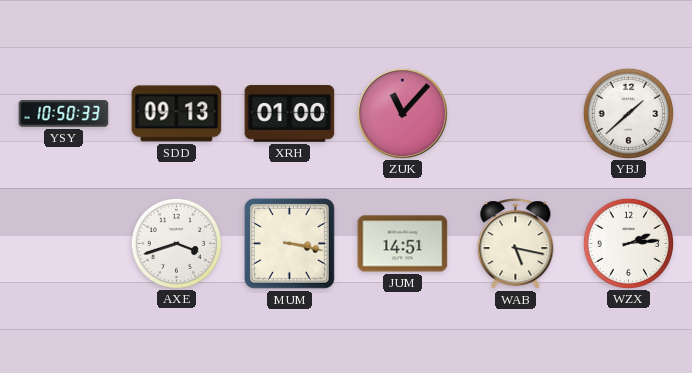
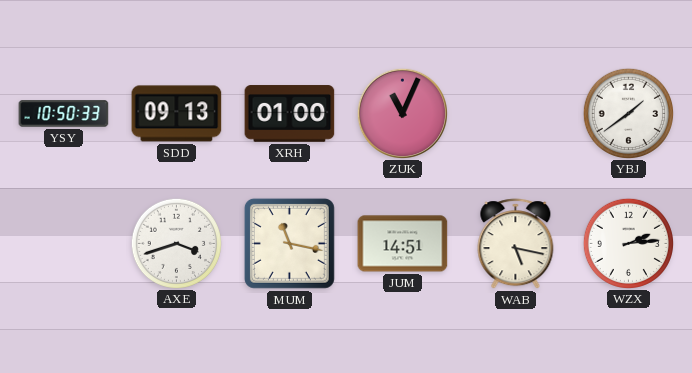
ZUK: 11:07 -> 11:04 (402, 113)
YBJ: 1:38 -> 1:39 (628, 113)
MUM: 3:17 -> 11:17 (289, 243)
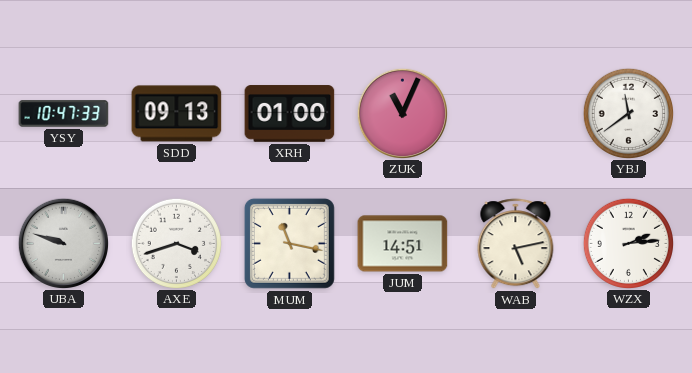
YSY: 10:50 -> 10:47 (64, 114)
YBJ: 1:39 -> 11:39 (628, 113)
UBA: none -> 9:48 (63, 243)
WAB: 5:17 -> 5:13 (516, 244)
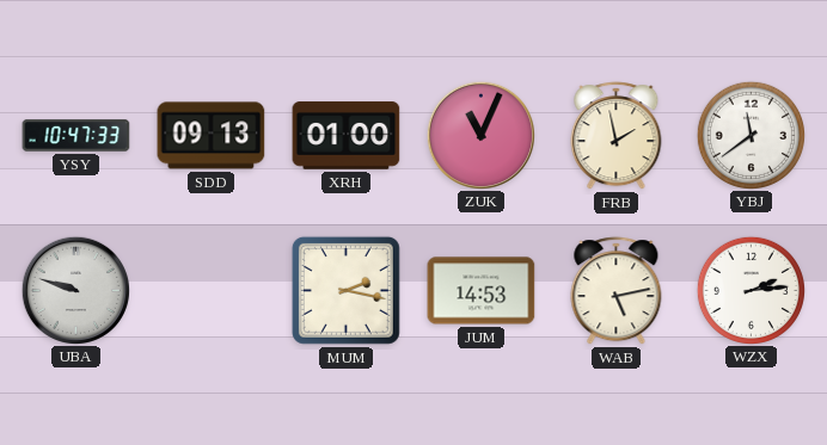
FRB: none -> 1:58 (617, 136)
AXE: 3:42 -> none (176, 243)
MUM: 11:17 -> 2:17 (345, 290)
JUM: 14:51 -> 14:53 (482, 291)
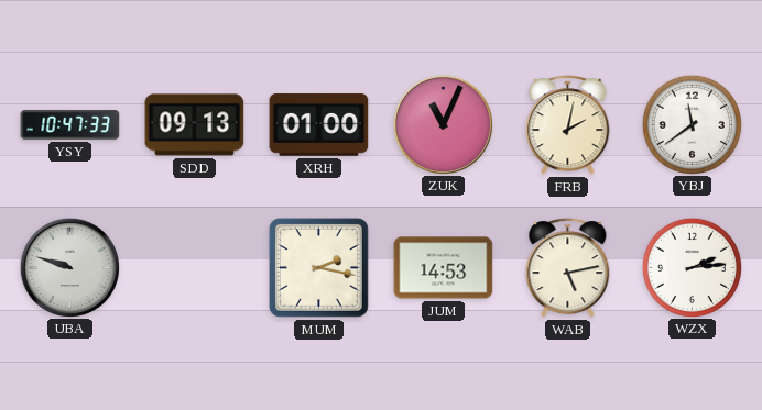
FRB: 1:58 -> 2:02 (568, 125)
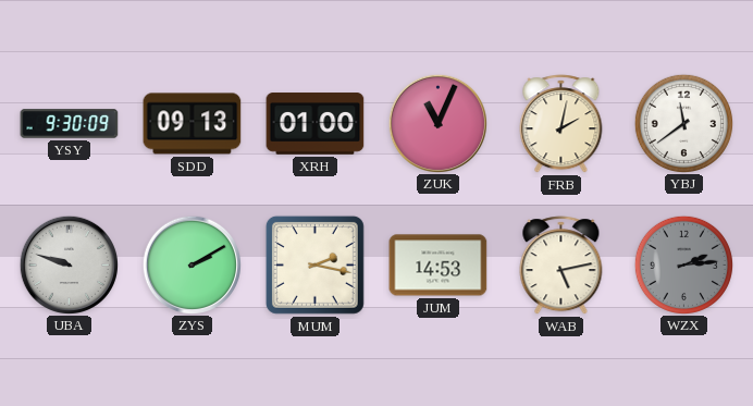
YSY: 10:47 -> 9:30 (70, 124)
ZYS: none -> 2:10 (192, 264)
WZX dial: white -> grey (683, 264)
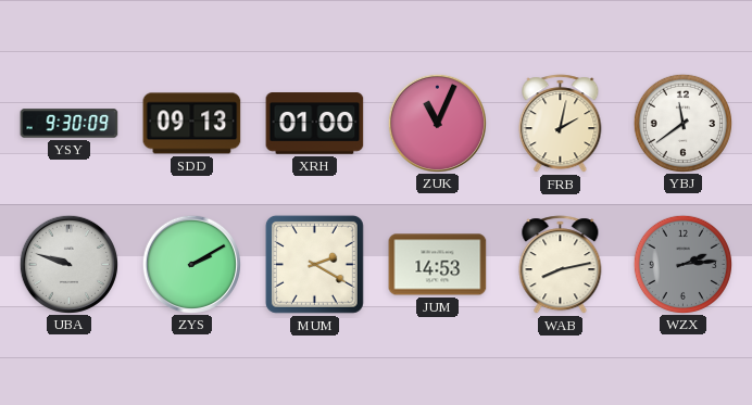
MUM: 2:17 -> 2:20 (314, 264)
WAB: 5:13 -> 8:13 (561, 265)
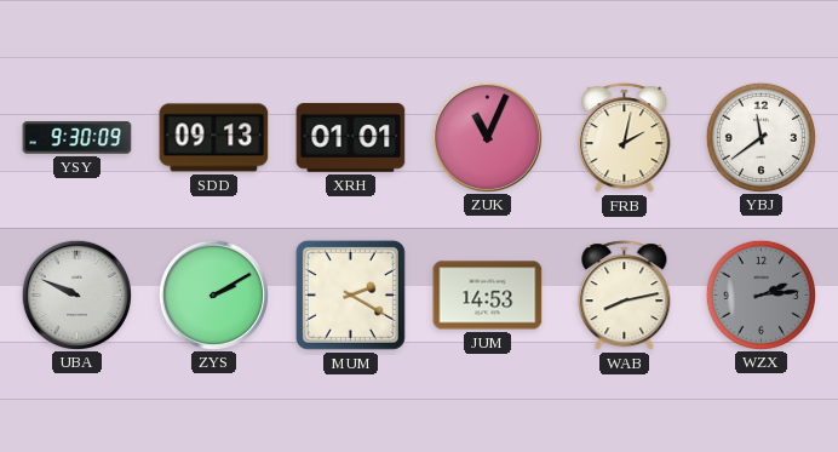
XRH: 01:00 -> 01:01 (351, 138)
UBA: 9:48 -> 9:49 (76, 294)
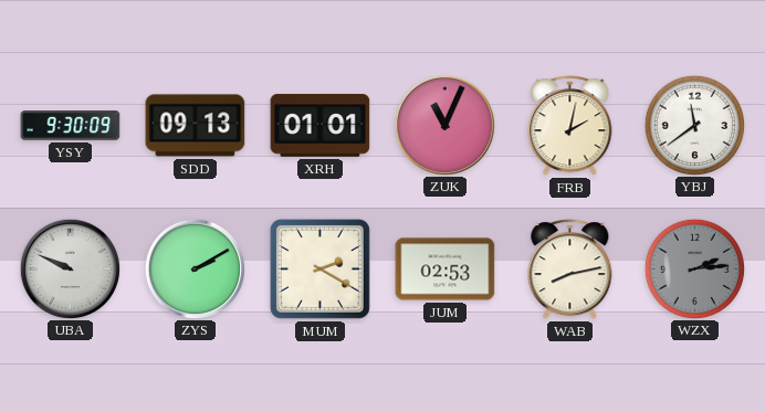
JUM: 14:53 -> 02:53 (446, 270)
